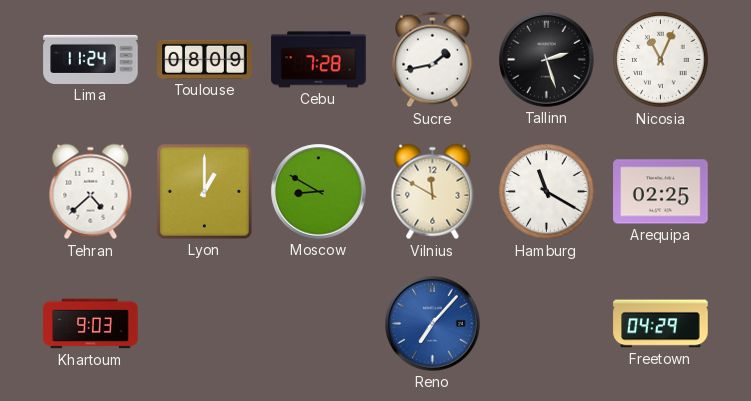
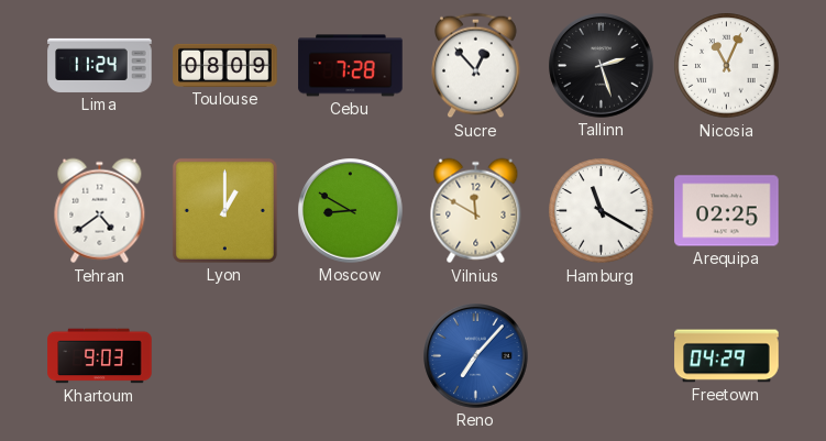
Sucre: 1:43 -> 12:53 (476, 66)
Tehran: 4:38 -> 4:39 (100, 211)
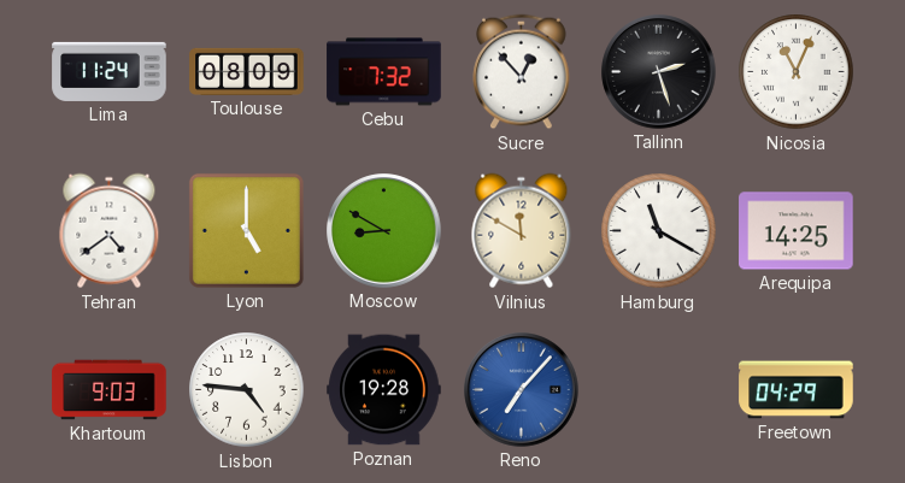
Cebu: 7:28 -> 7:32 (384, 72)
Lyon: 1:00 -> 5:00 (246, 230)
Arequipa: 02:25 -> 14:25 (797, 231)
Lisbon: none -> 4:46 (247, 390)
Poznan: none -> 19:28 (384, 390)
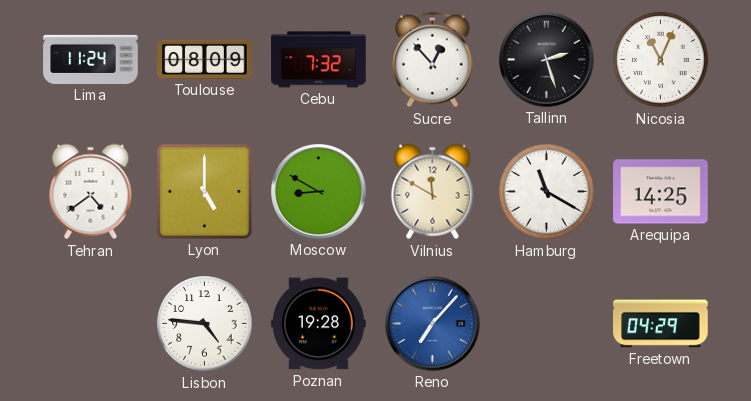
Khartoum: 9:03 -> none (110, 390)
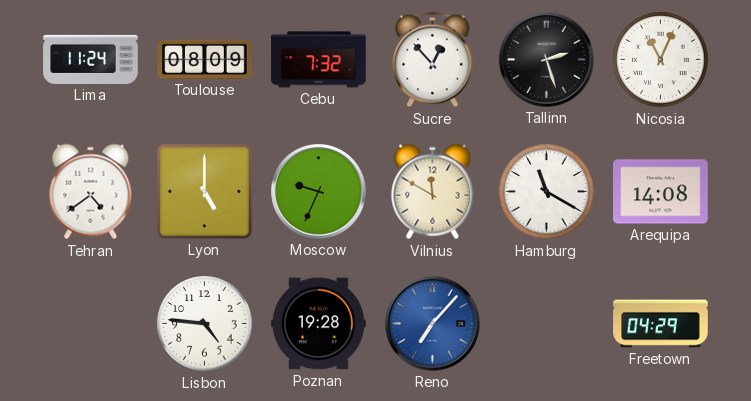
Moscow: 8:50 -> 9:34 (319, 192)
Arequipa: 14:25 -> 14:08 (661, 192)
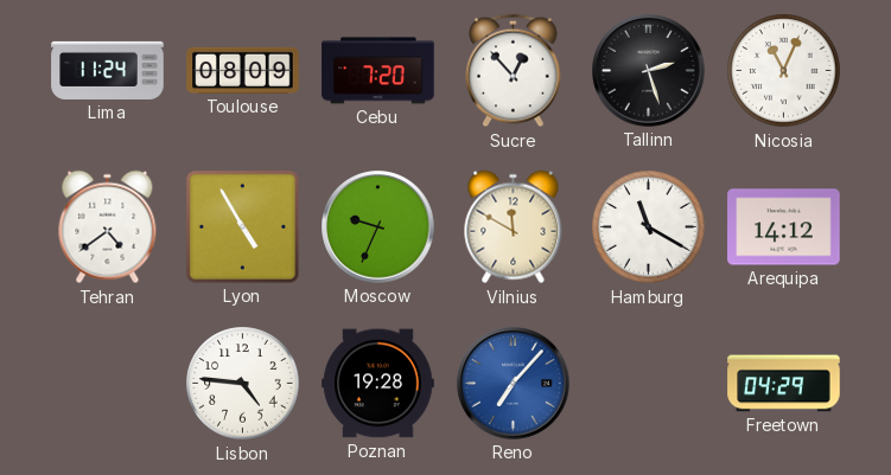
Cebu: 7:32 -> 7:20 (378, 71)
Lyon: 5:00 -> 4:55 (242, 226)
Arequipa: 14:08 -> 14:12 (784, 227)
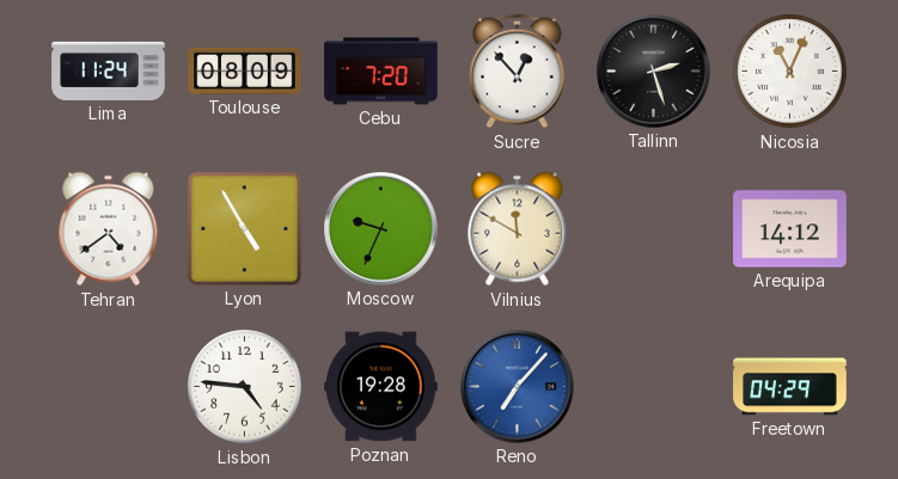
Hamburg: 11:20 -> none (649, 227)
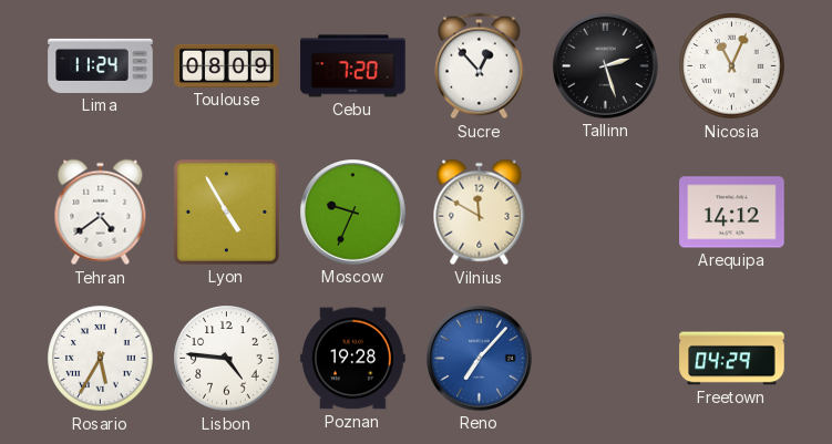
Rosario: none -> 5:35 (101, 359)
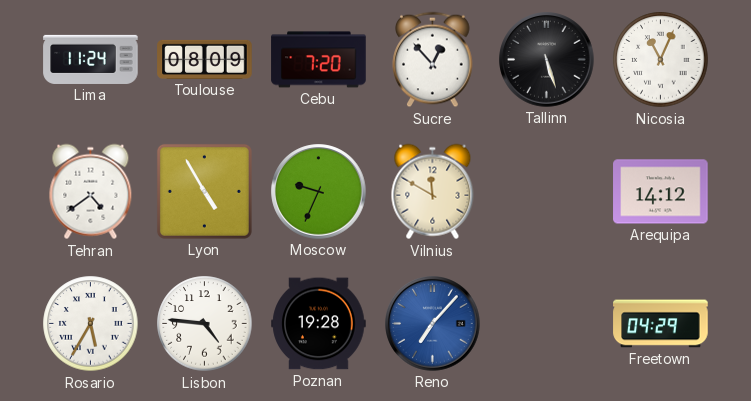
Tallinn: 2:27 -> 5:27 (547, 60)
